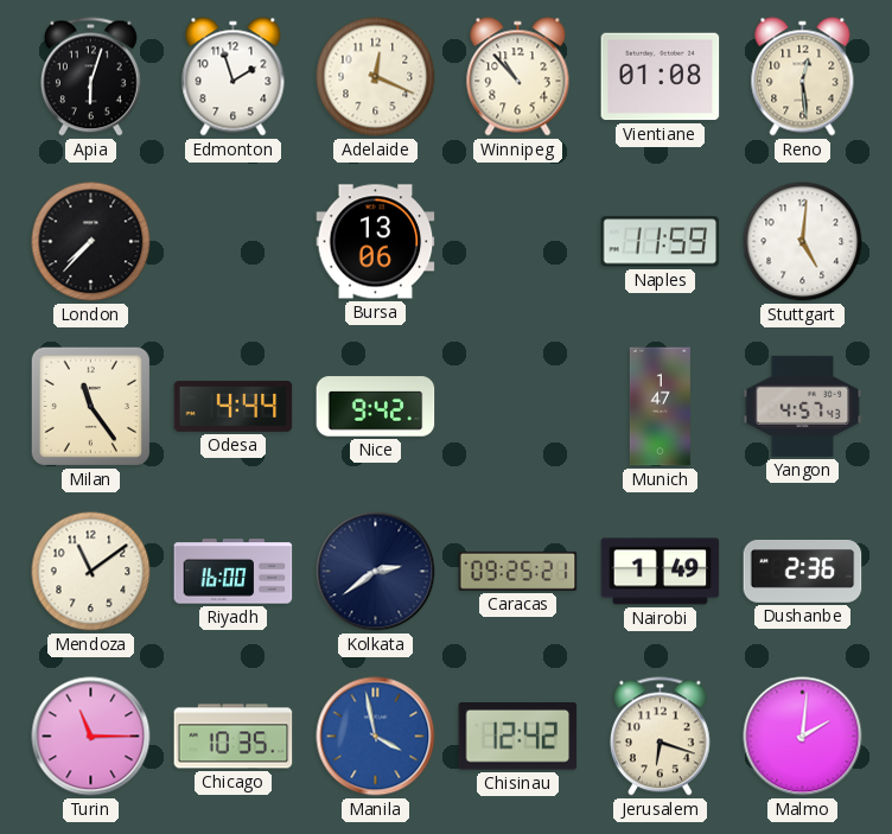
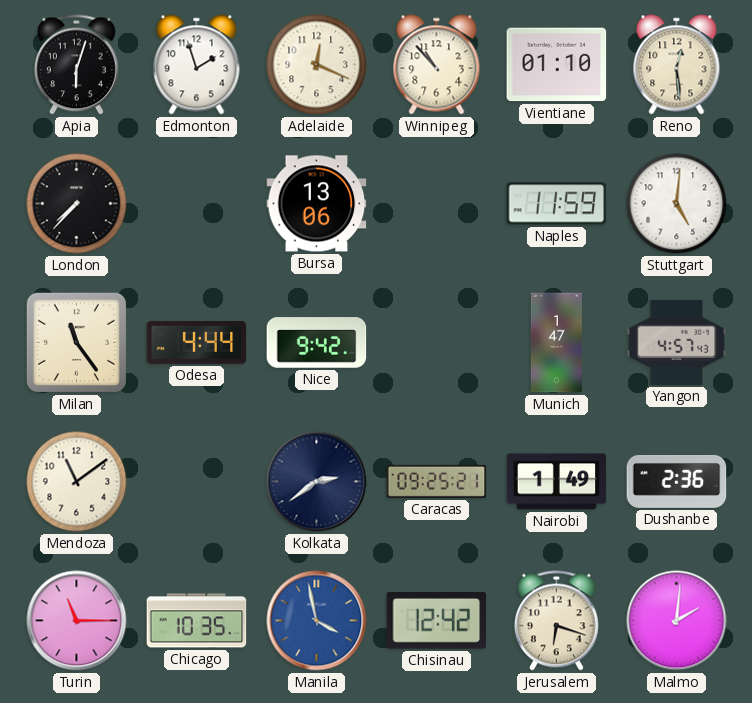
Vientiane: 01:08 -> 01:10 (557, 65)
Riyadh: 16:00 -> none (234, 572)
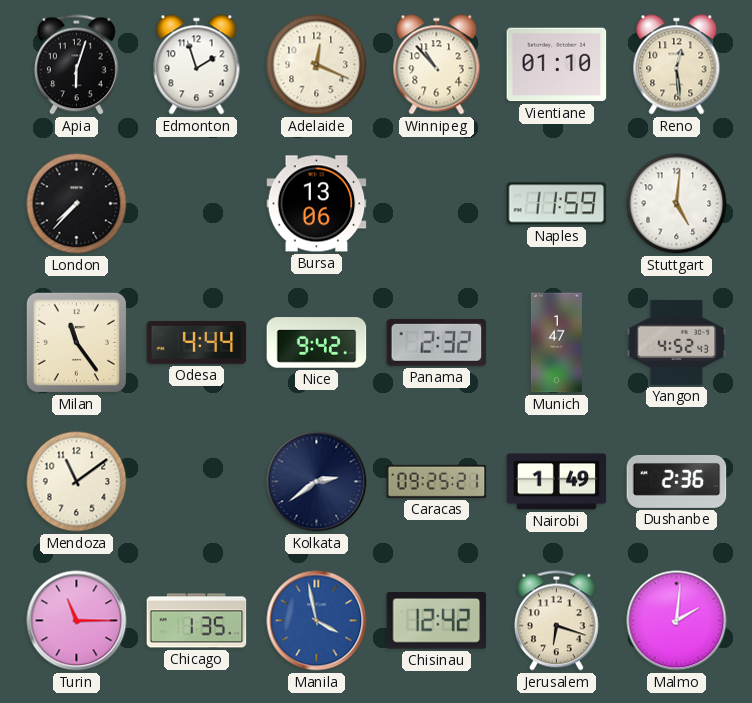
Panama: none -> 2:32 (437, 342)
Yangon: 4:57 -> 4:52 (677, 342)
Chicago: 10:35 -> 1:35 (197, 621)
